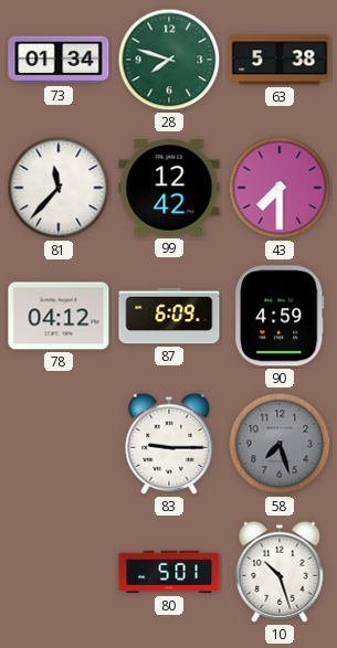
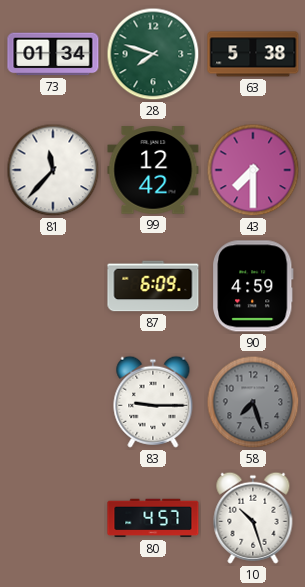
78: 04:12 -> none (59, 316)
80: 5:01 -> 4:57 (153, 518)
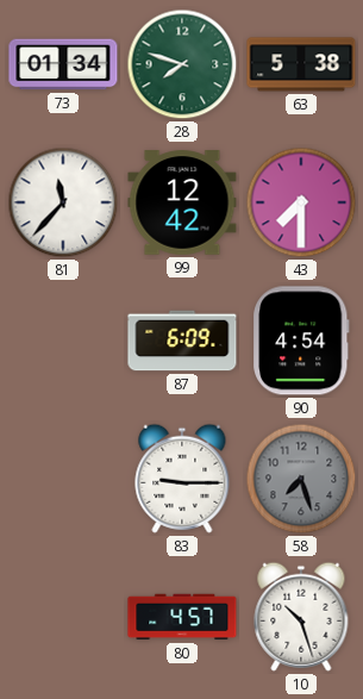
90: 4:59 -> 4:54 (301, 341)
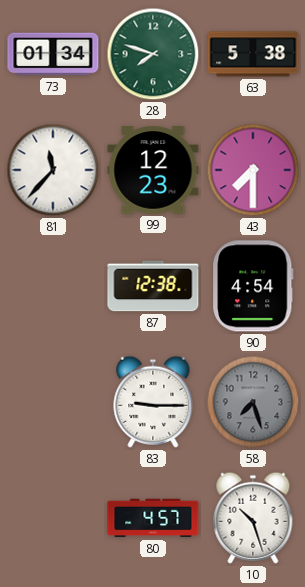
99: 12:42 -> 12:23 (153, 170)
87: 6:09 -> 12:38 (153, 286)
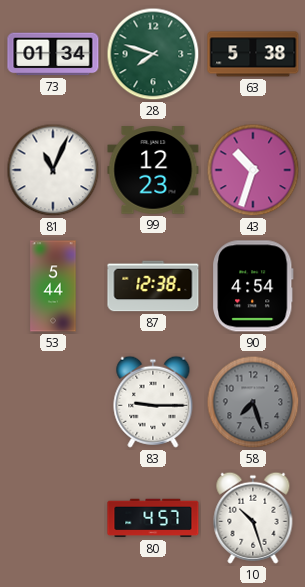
81: 11:37 -> 11:04 (53, 170)
43: 7:30 -> 10:33 (253, 170)
53: none -> 5:44 (53, 286)
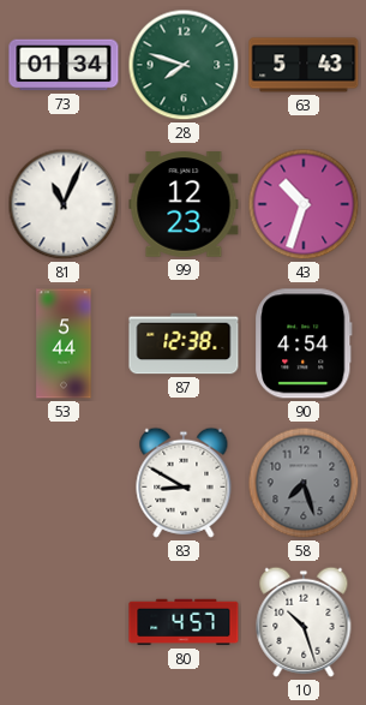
63: 5:38 -> 5:43 (304, 65)
83: 9:15 -> 8:50 (184, 483)
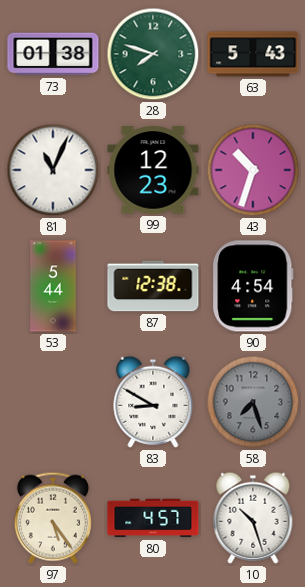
73: 01:34 -> 01:38 (53, 54)
97: none -> 5:24 (53, 518)
